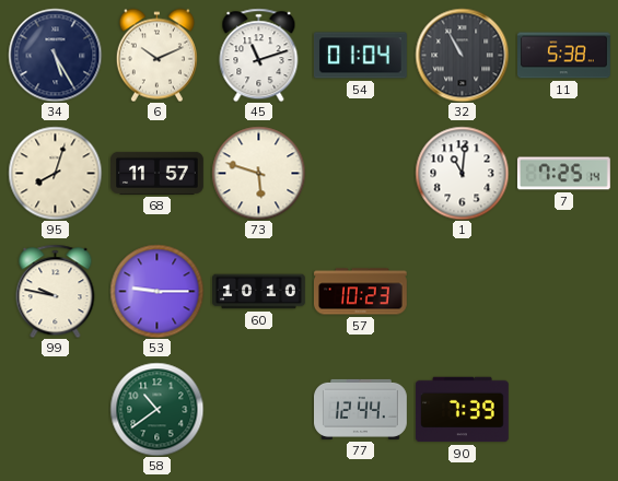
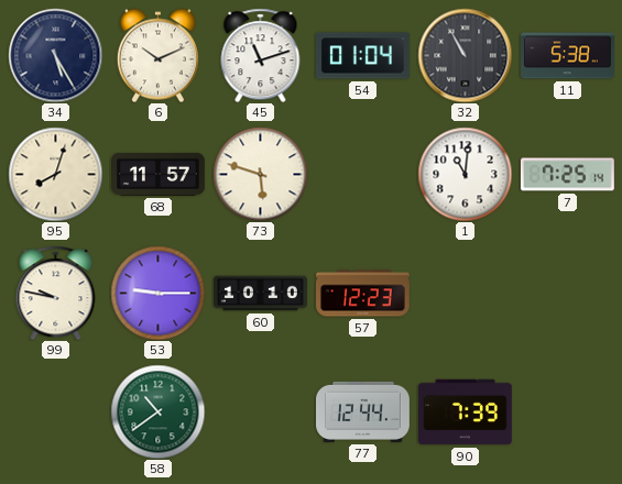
57: 10:23 -> 12:23 (362, 294)
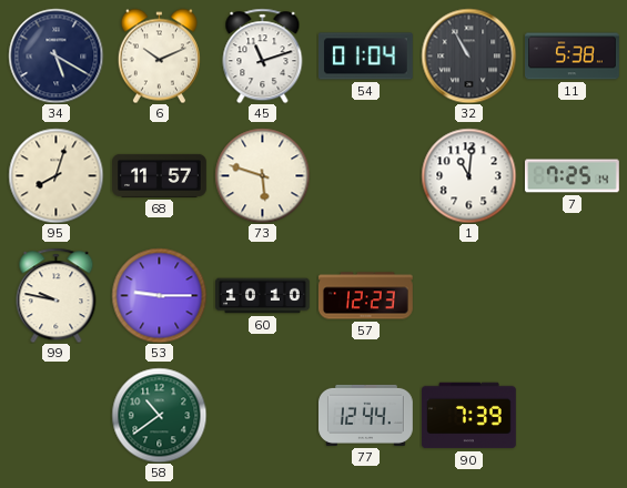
34: 5:25 -> 5:20 (55, 55)
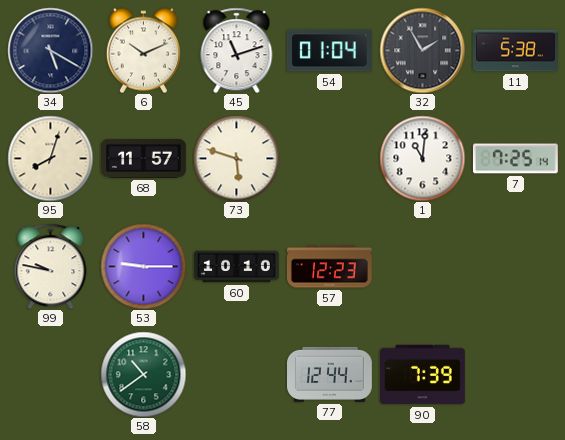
32: 10:55 -> 1:55 (422, 50)
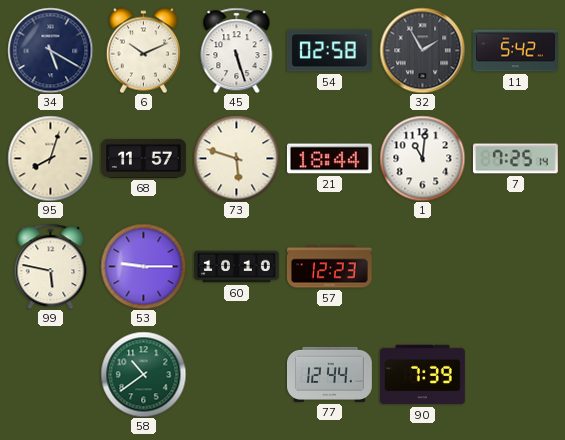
45: 11:12 -> 5:27 (237, 50)
54: 01:04 -> 02:58 (330, 51)
11: 5:38 -> 5:42 (516, 51)
21: none -> 18:44 (329, 159)
99: 9:47 -> 5:47 (51, 266)
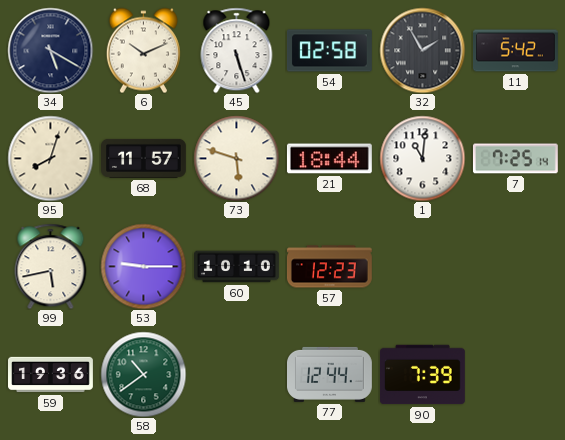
99: 5:47 -> 5:43 (51, 266)
59: none -> 19:36 (51, 375)
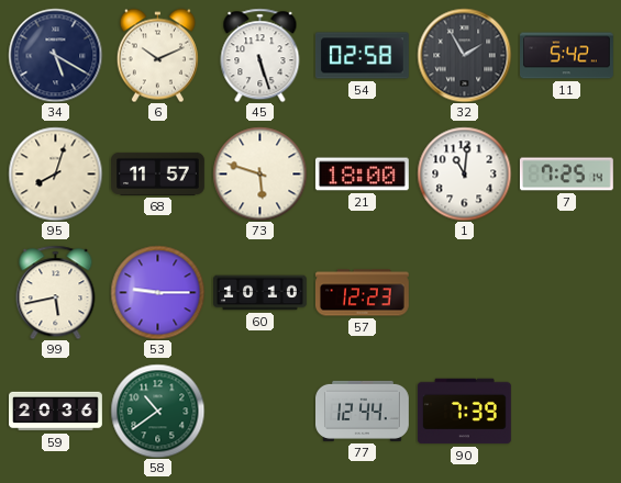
21: 18:44 -> 18:00 (362, 175)
59: 19:36 -> 20:36 (56, 412)
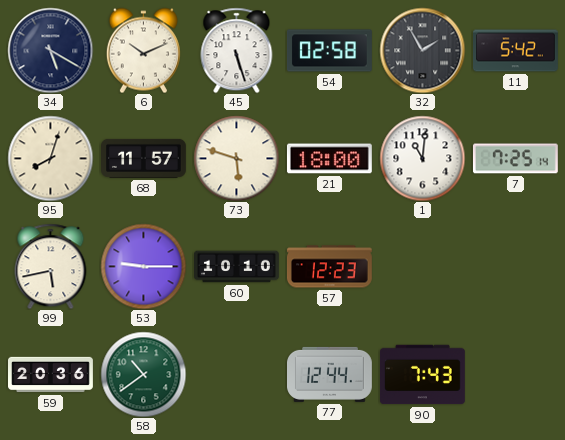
90: 7:39 -> 7:43 (423, 375)
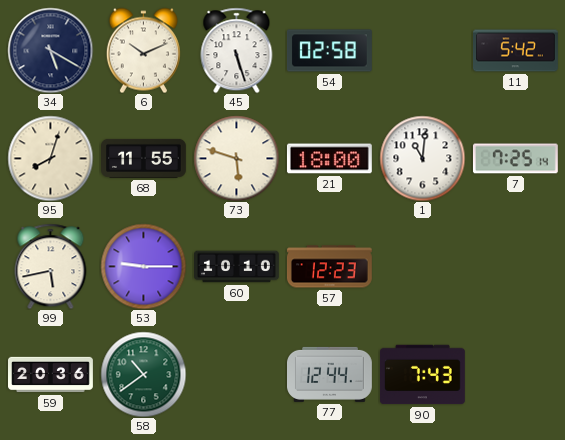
32: 1:55 -> none (422, 50)
68: 11:57 -> 11:55 (144, 158)
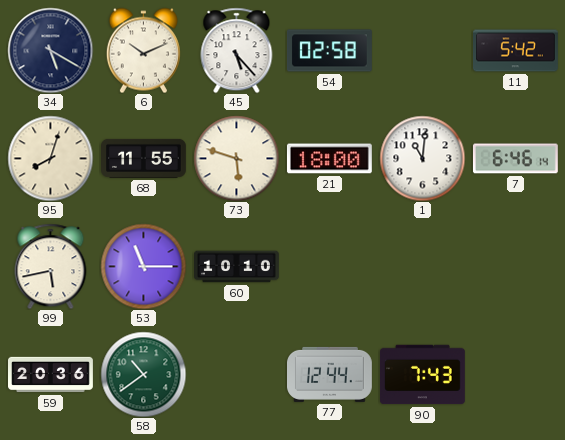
45: 5:27 -> 5:23 (237, 50)
7: 7:25 -> 6:46 (515, 159)
53: 9:15 -> 11:15 (143, 266)
57: 12:23 -> none (329, 267)
